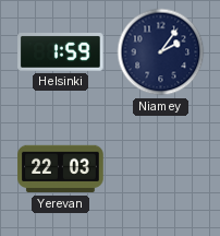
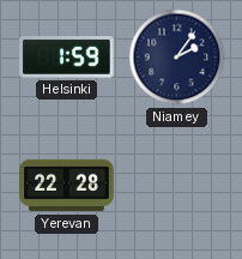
Yerevan: 22:03 -> 22:28 (67, 186)
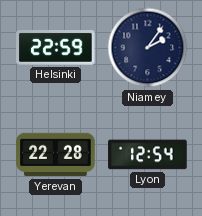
Helsinki: 1:59 -> 22:59 (56, 48)
Lyon: none -> 12:54 (148, 155)
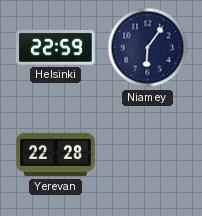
Niamey: 2:06 -> 6:06 (148, 48)
Lyon: 12:54 -> none (148, 155)
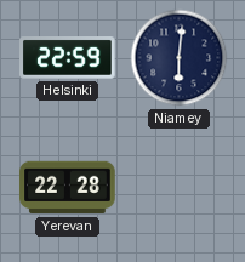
Niamey: 6:06 -> 6:01 (180, 58)
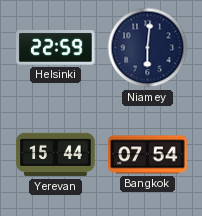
Yerevan: 22:28 -> 15:44 (56, 155)
Bangkok: none -> 07:54 (148, 155)
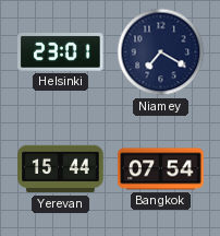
Helsinki: 22:59 -> 23:01 (61, 52)
Niamey: 6:01 -> 7:20 (161, 52)
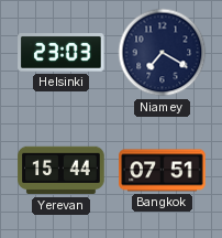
Helsinki: 23:01 -> 23:03 (62, 53)
Bangkok: 07:54 -> 07:51 (163, 171)
